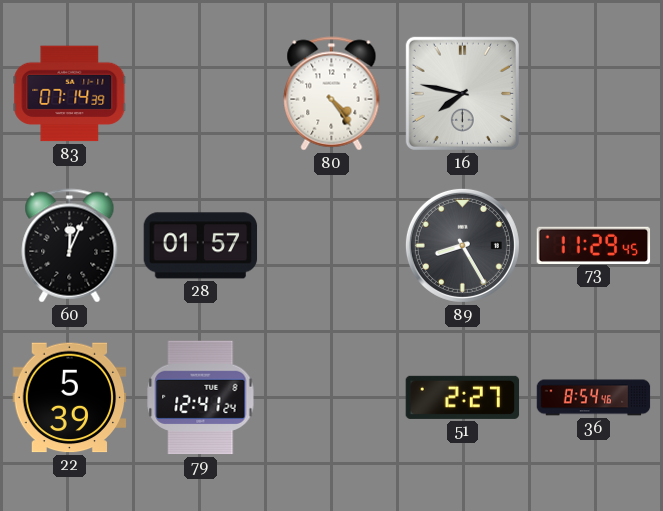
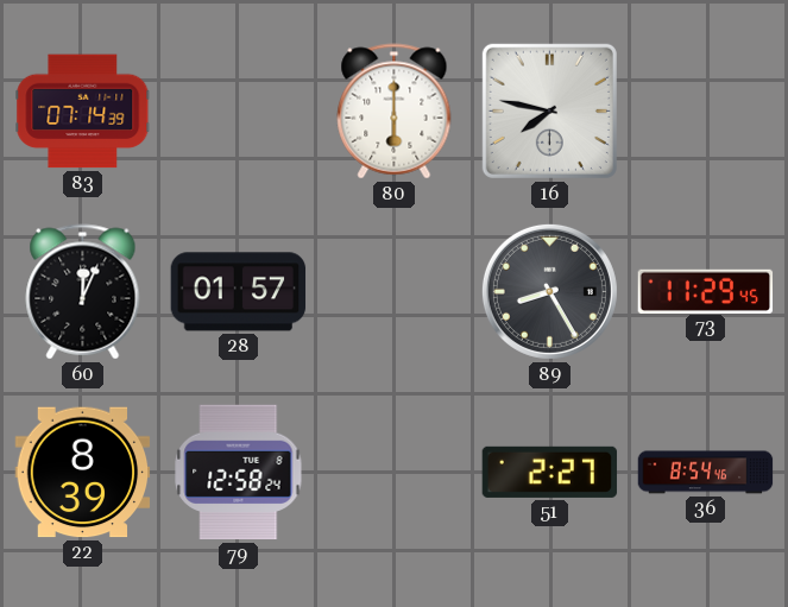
80: 4:24 -> 6:00 (395, 112)
22: 5:39 -> 8:39 (83, 473)
79: 12:41 -> 12:58 (239, 473)
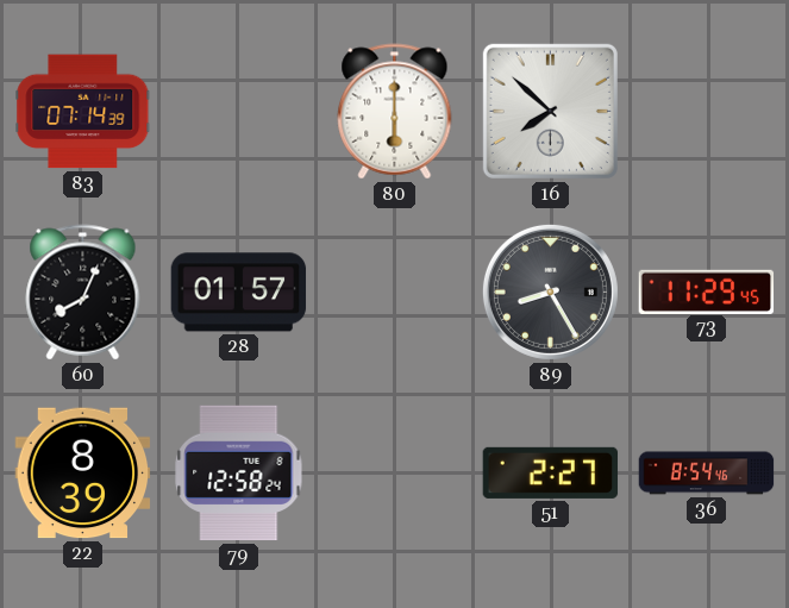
16: 7:47 -> 7:52 (550, 111)
60: 12:04 -> 8:04 (83, 293)
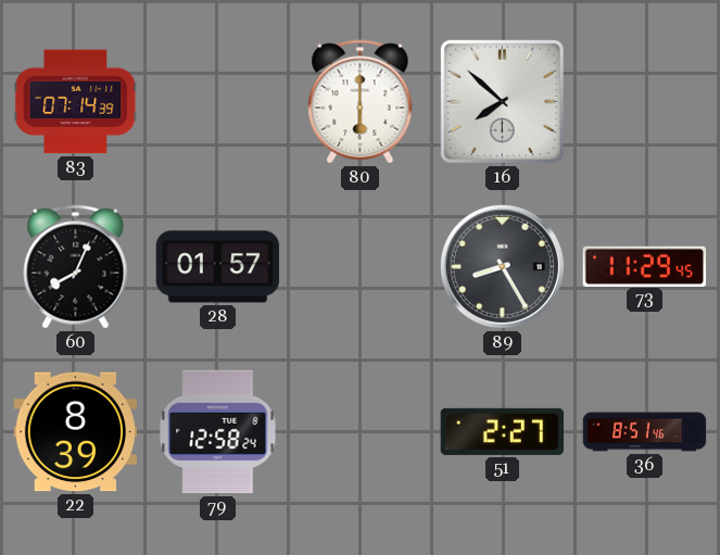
36: 8:54 -> 8:51 (645, 432)
